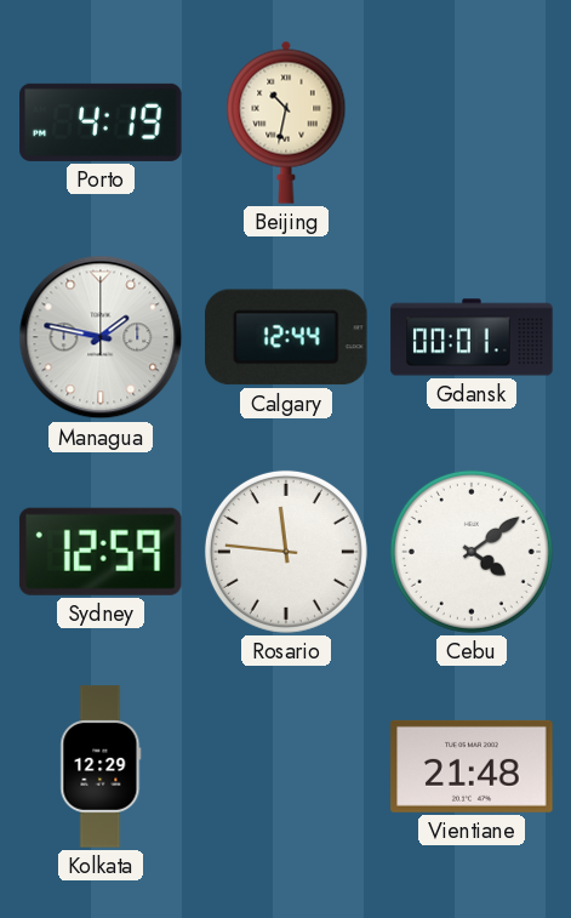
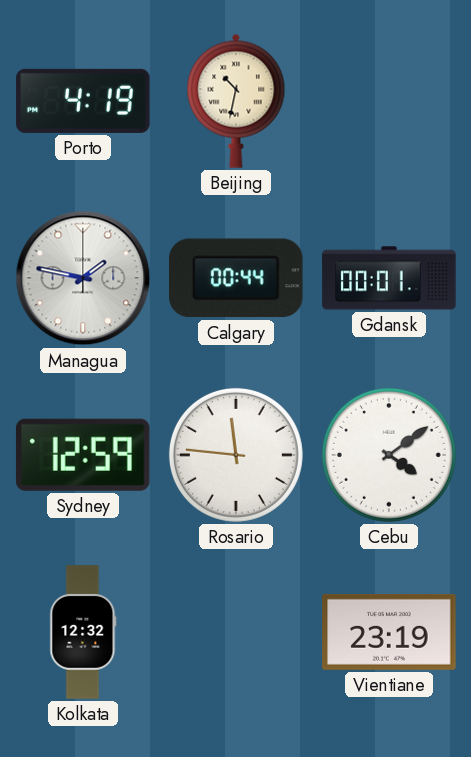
Calgary: 12:44 -> 00:44 (237, 278)
Kolkata: 12:29 -> 12:32 (83, 632)
Vientiane: 21:48 -> 23:19 (389, 632)
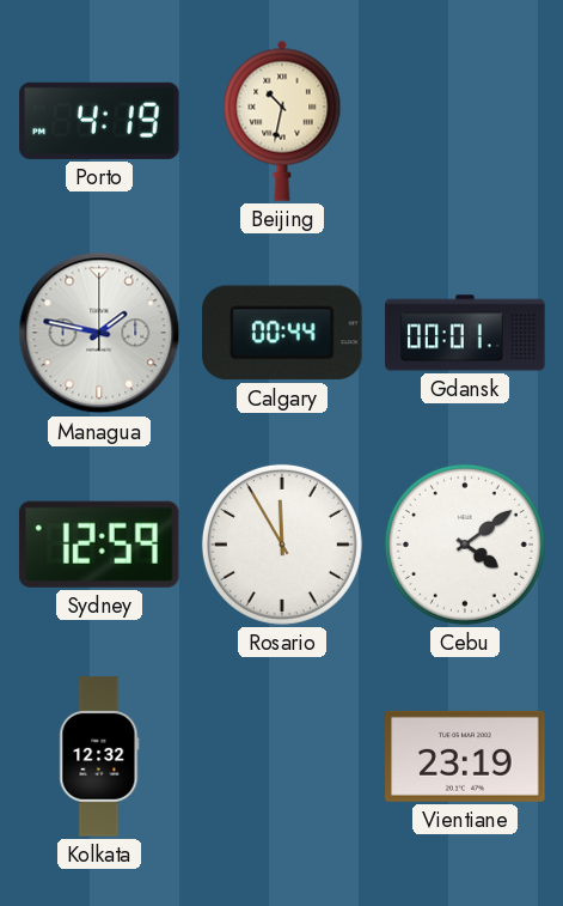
Rosario: 11:46 -> 11:55 (282, 545)
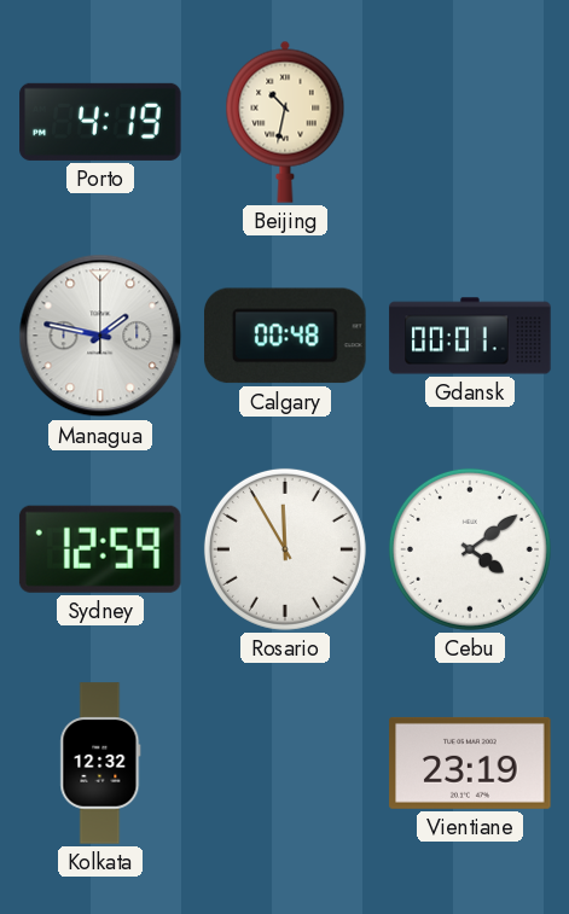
Calgary: 00:44 -> 00:48 (286, 336)
